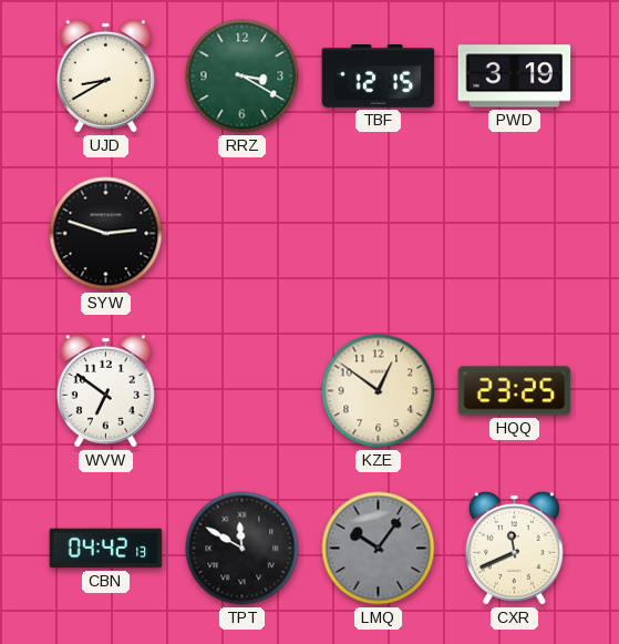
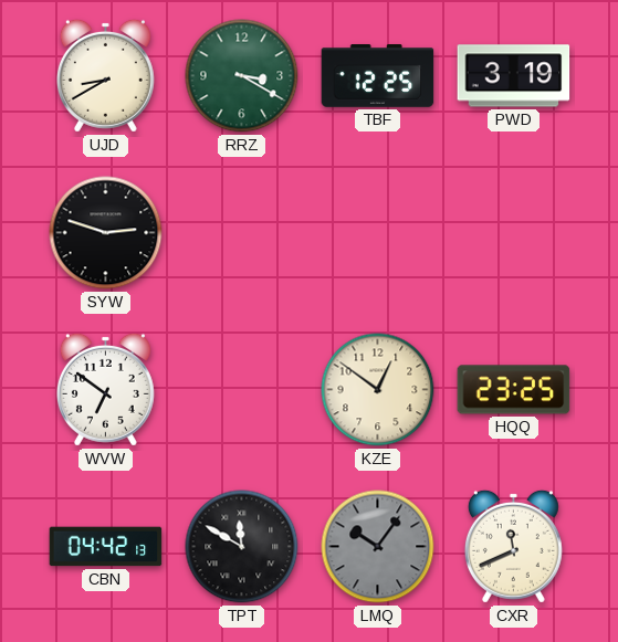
TBF: 12:15 -> 12:25 (378, 76)
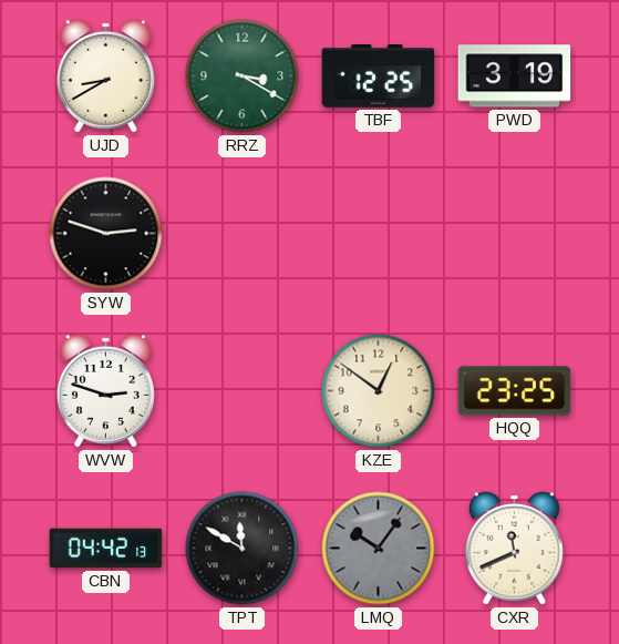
WVW: 6:51 -> 2:48 (105, 390)
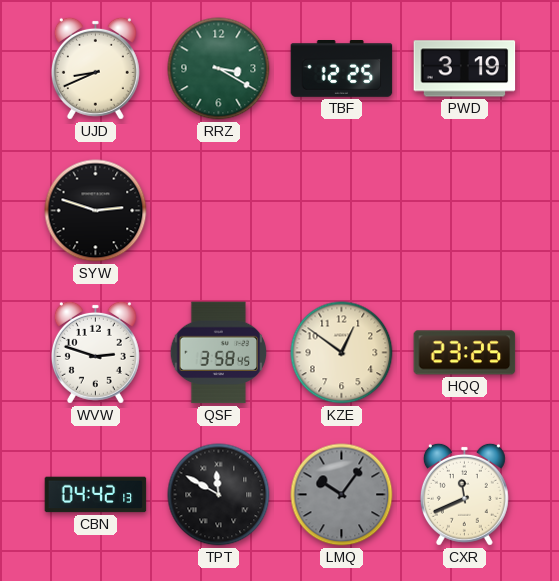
UJD: 8:40 -> 8:41 (95, 68)
QSF: none -> 3:58 (219, 353)
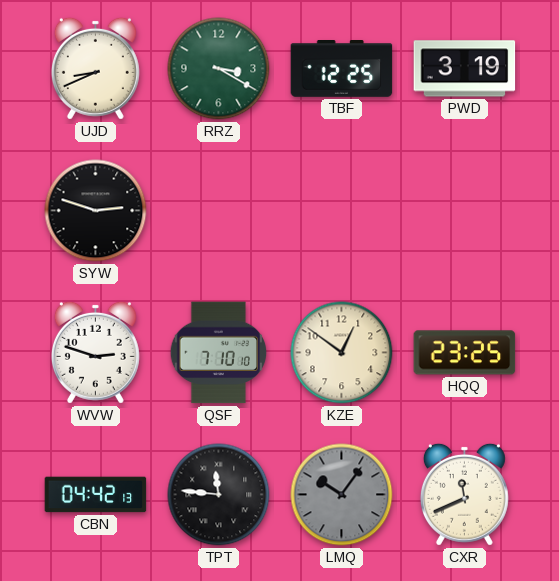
QSF: 3:58 -> 7:10 (219, 353)
TPT: 11:50 -> 11:46 (219, 495)
